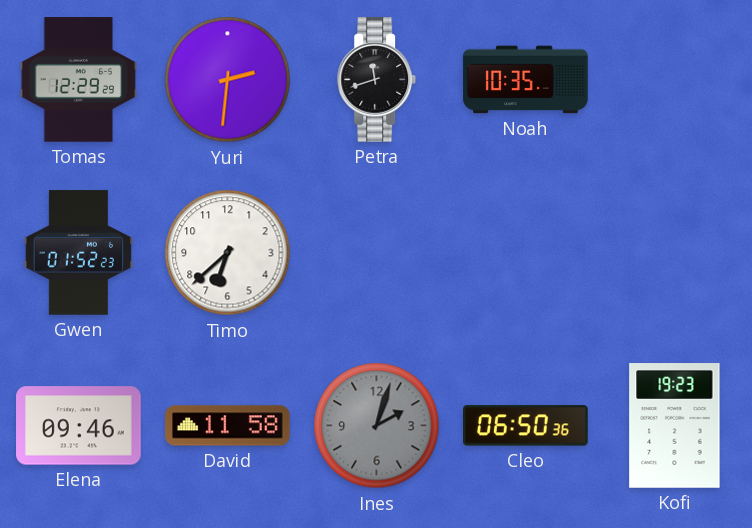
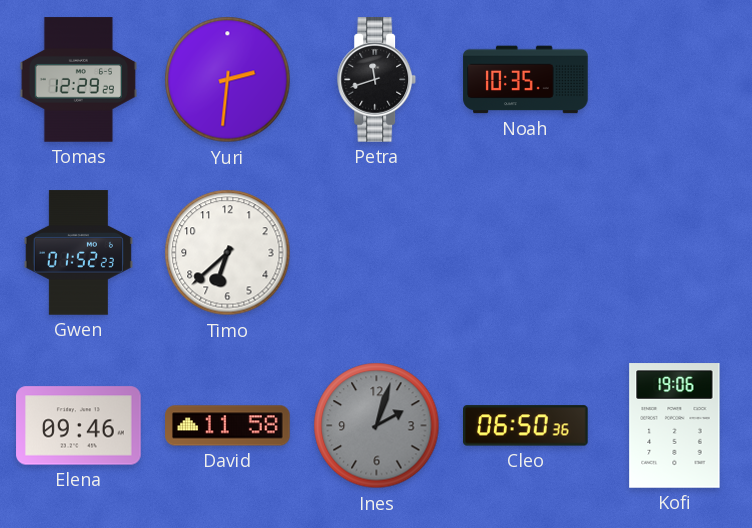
Kofi: 19:23 -> 19:06 (675, 426)
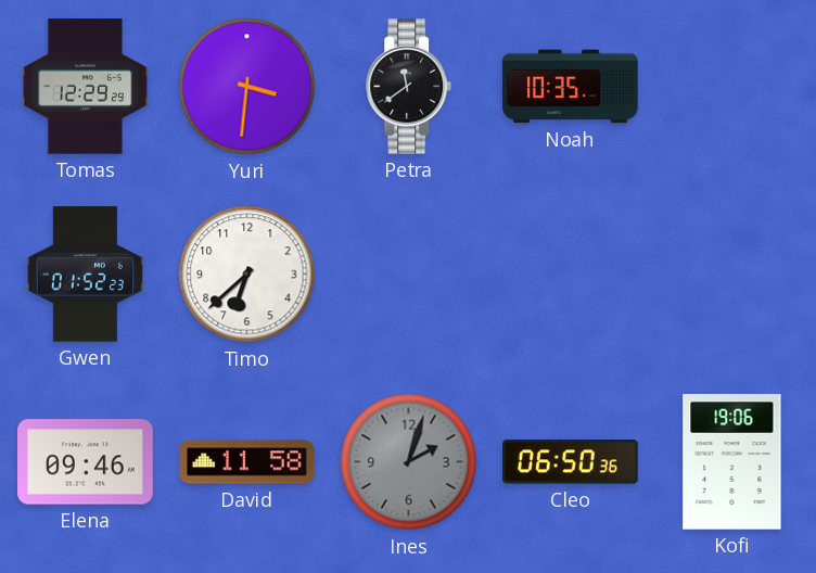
Yuri: 2:31 -> 3:31 (247, 87)
Petra: 11:42 -> 11:39 (409, 87)
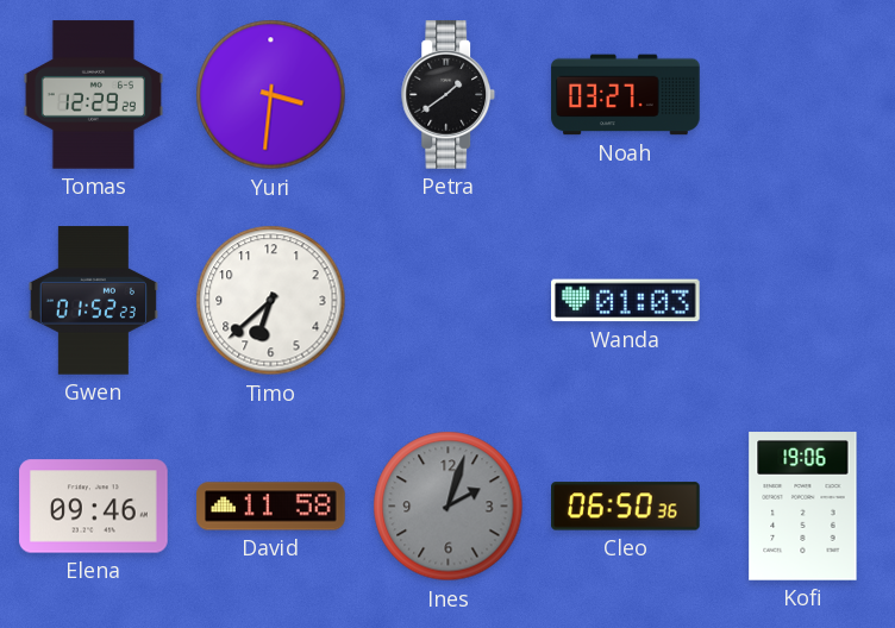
Petra: 11:39 -> 1:39 (449, 95)
Noah: 10:35 -> 03:27 (626, 95)
Wanda: none -> 01:03 (626, 301)
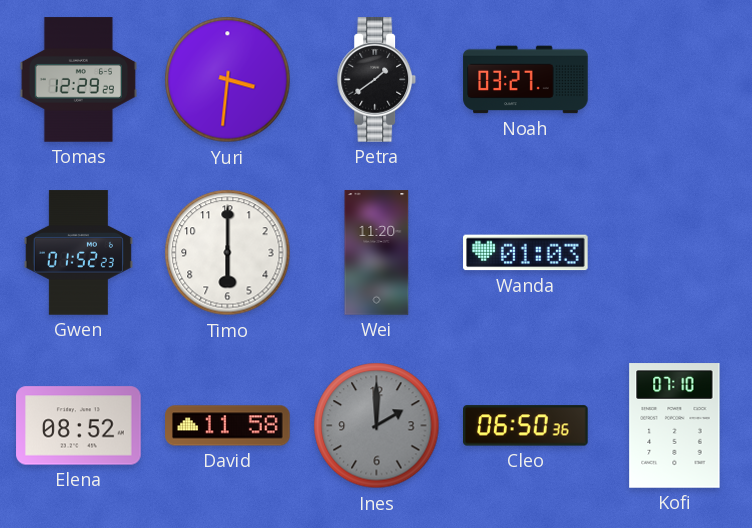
Timo: 6:38 -> 6:00 (228, 253)
Wei: none -> 11:20 (377, 253)
Elena: 09:46 -> 08:52 (79, 426)
Ines: 2:03 -> 2:00 (377, 426)
Kofi: 19:06 -> 07:10 (675, 426)
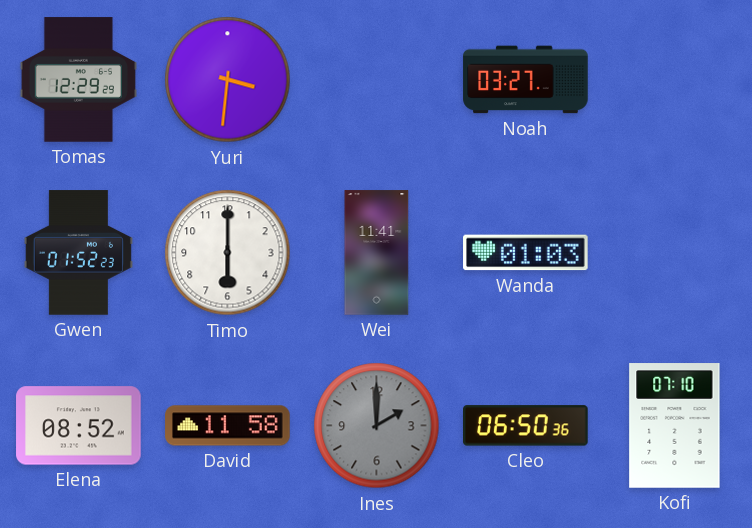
Petra: 1:39 -> none (377, 80)
Wei: 11:20 -> 11:41 (377, 253)
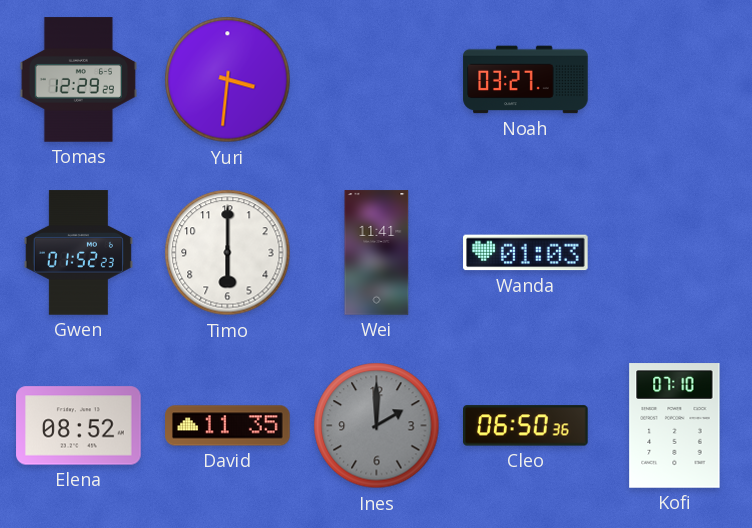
David: 11:58 -> 11:35 (228, 426)
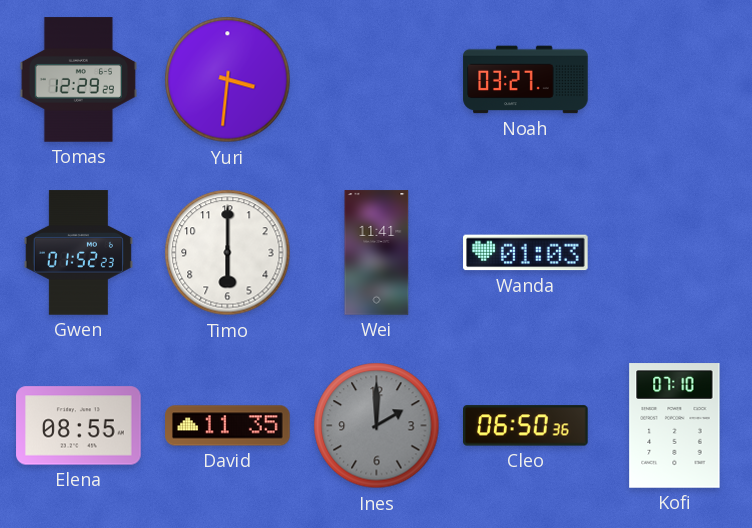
Elena: 08:52 -> 08:55 (79, 426)
